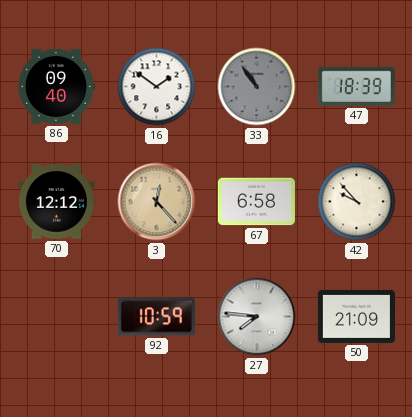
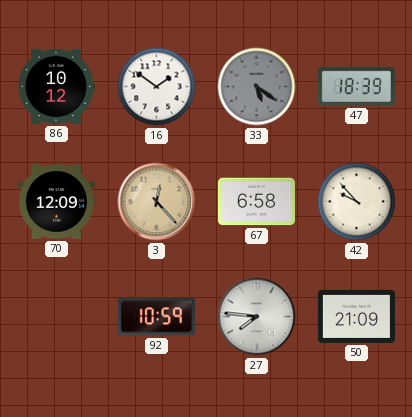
86: 09:40 -> 10:12 (56, 86)
33: 10:54 -> 5:21 (257, 87)
70: 12:12 -> 12:09 (56, 202)
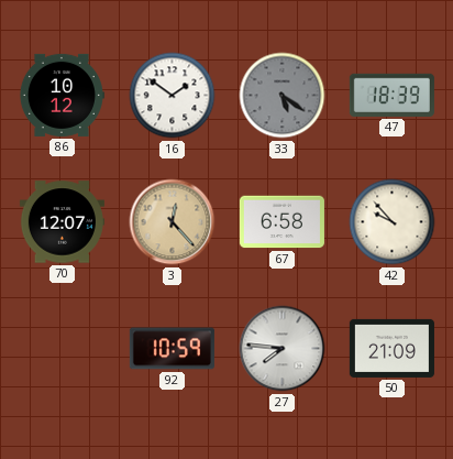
70: 12:09 -> 12:07 (62, 222)
